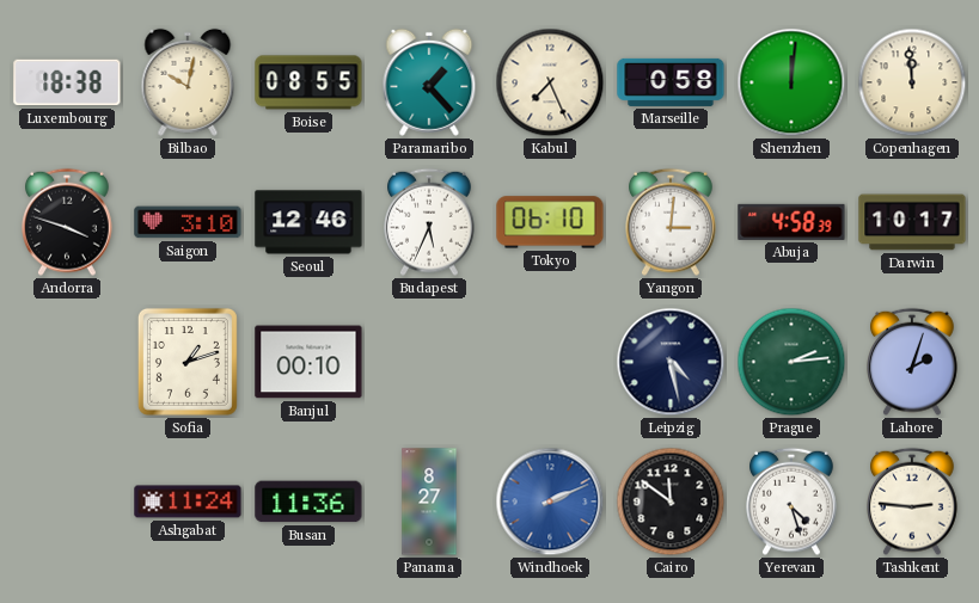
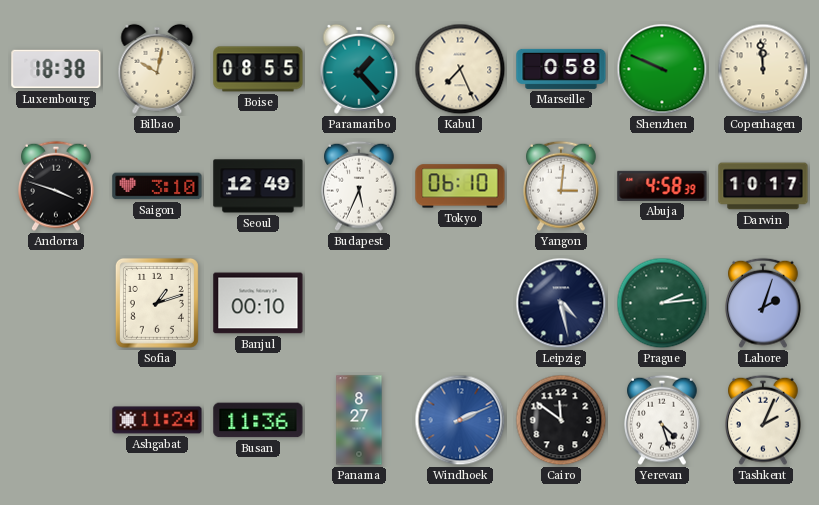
Shenzhen: 12:01 -> 9:49 (662, 69)
Seoul: 12:46 -> 12:49 (258, 186)
Tashkent: 2:46 -> 2:04 (764, 420)
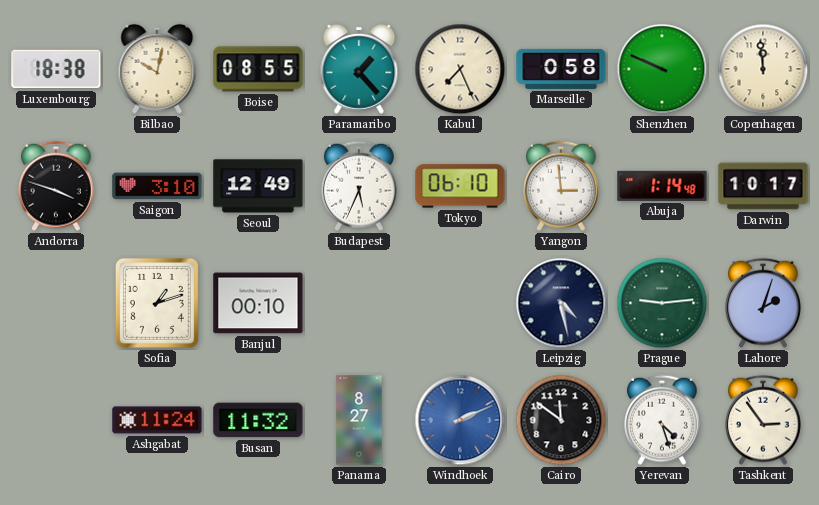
Yangon: 3:01 -> 2:59 (562, 186)
Abuja: 4:58 -> 1:14 (662, 186)
Prague: 2:14 -> 9:14 (662, 303)
Busan: 11:36 -> 11:32 (258, 420)
Tashkent: 2:04 -> 2:54 (764, 420)
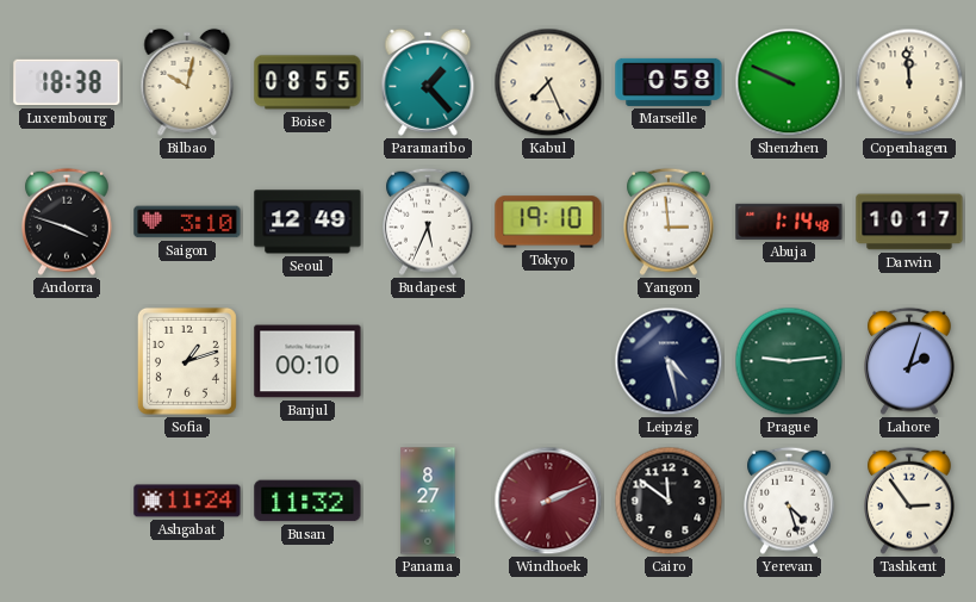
Tokyo: 06:10 -> 19:10 (548, 222)
Windhoek dial: blue -> burgundy (548, 501)
